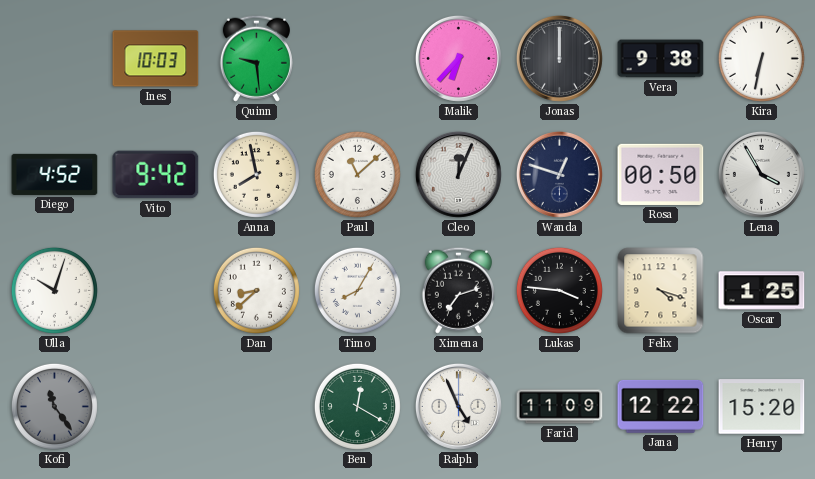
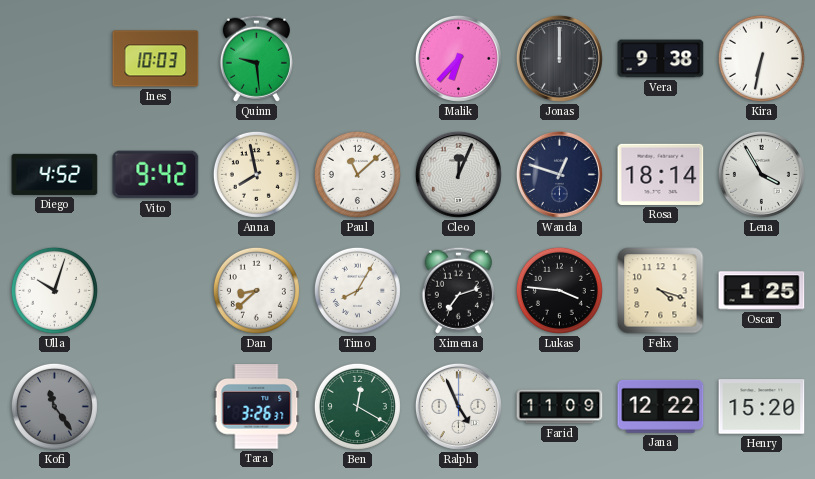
Rosa: 00:50 -> 18:14 (661, 174)
Tara: none -> 3:26 (257, 407)
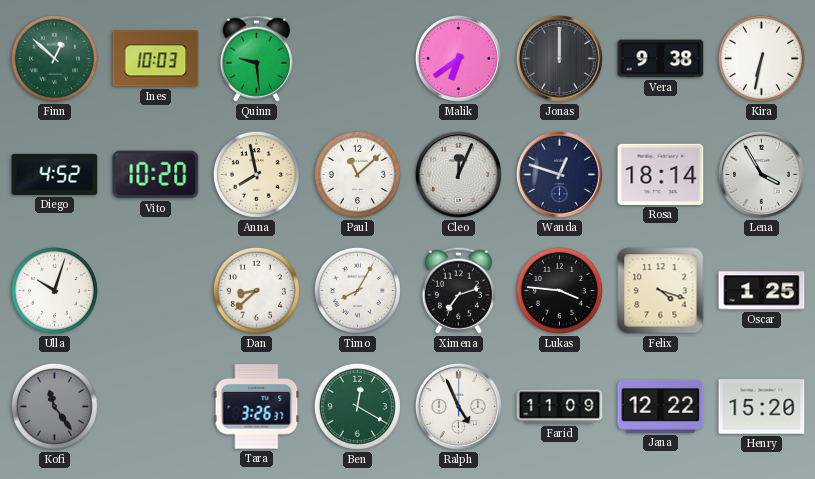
Finn: none -> 12:52 (54, 58)
Malik: 6:37 -> 6:39 (458, 58)
Vito: 9:42 -> 10:20 (156, 175)
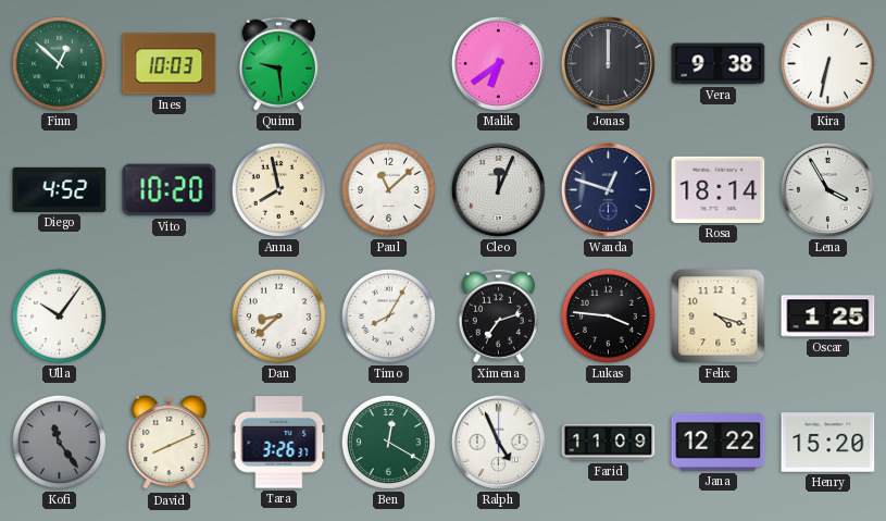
Ulla: 10:03 -> 10:06 (59, 315)
David: none -> 8:11 (170, 443)
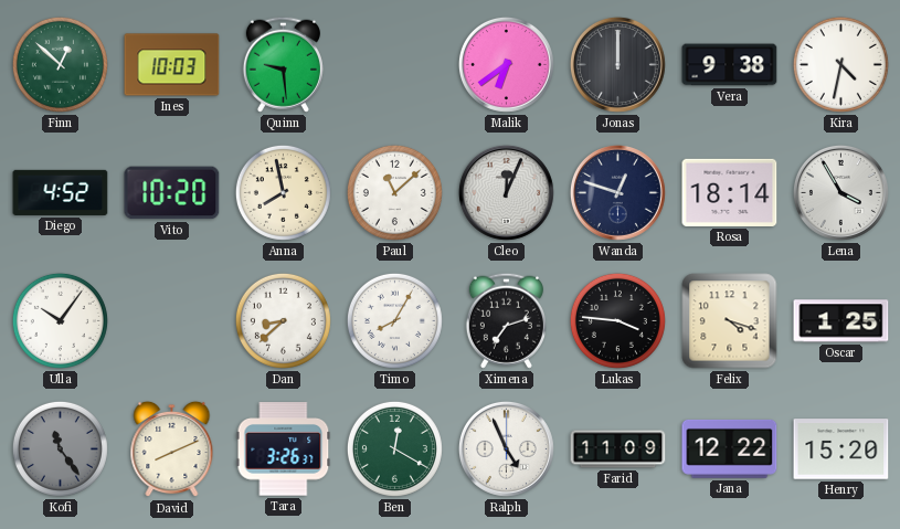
Kira: 6:32 -> 4:32 (840, 64)
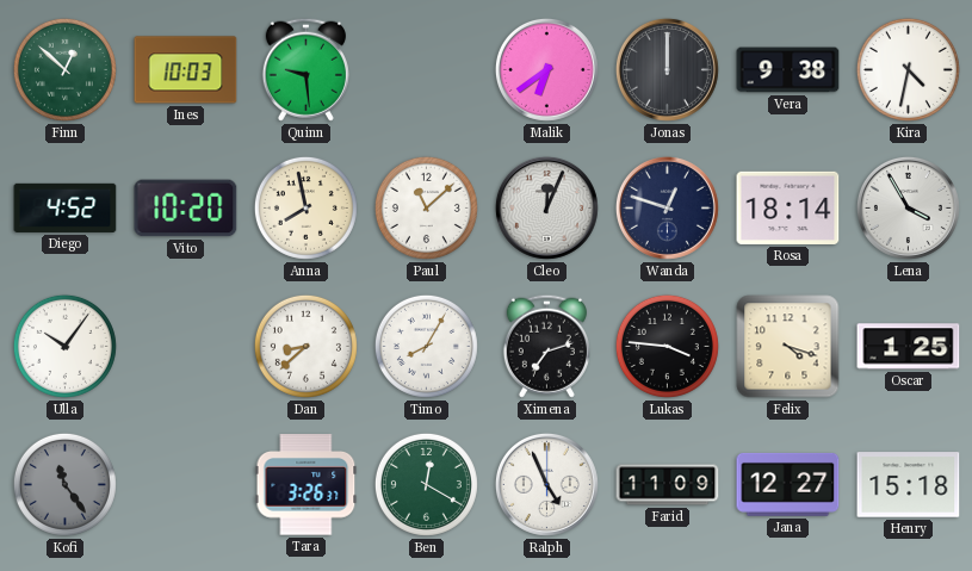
David: 8:11 -> none (172, 449)
Jana: 12:22 -> 12:27 (788, 484)
Henry: 15:20 -> 15:18 (909, 485)
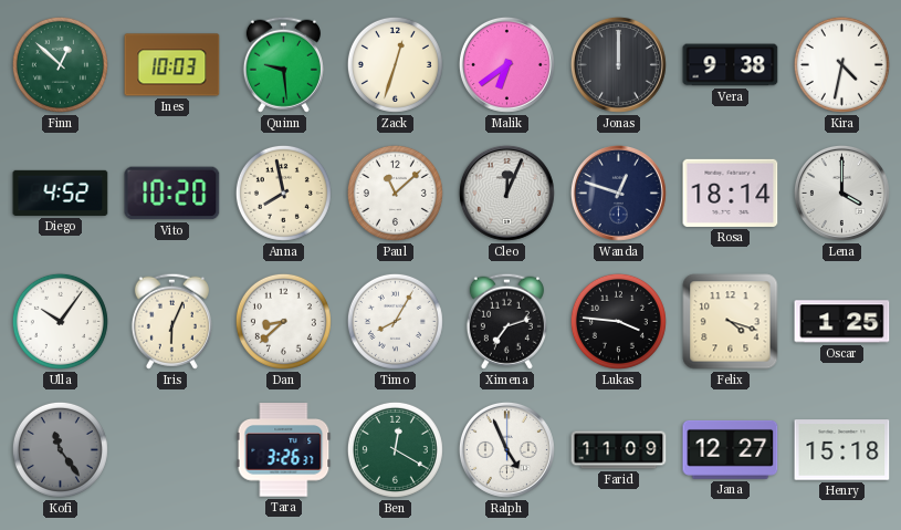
Zack: none -> 12:33 (395, 64)
Lena: 3:55 -> 4:00 (841, 193)
Iris: none -> 6:04 (171, 321)
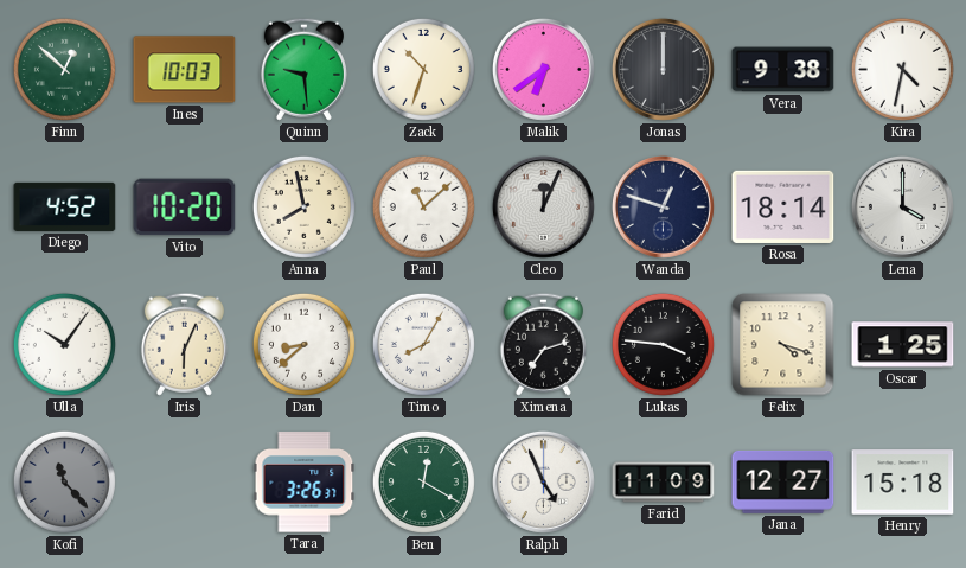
Zack: 12:33 -> 10:33 (423, 69)
Kofi: 11:24 -> 11:23 (64, 481)
